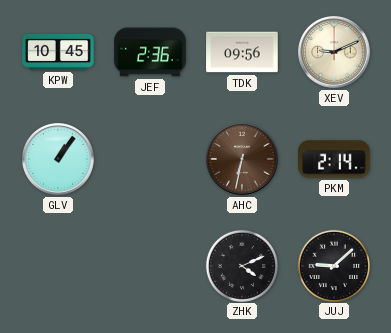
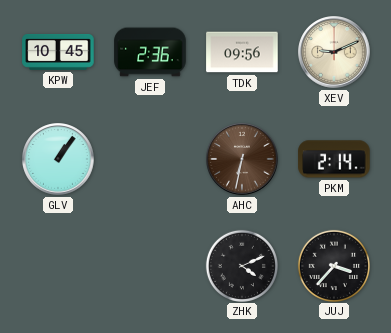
JUJ: 9:08 -> 3:37 (333, 265)
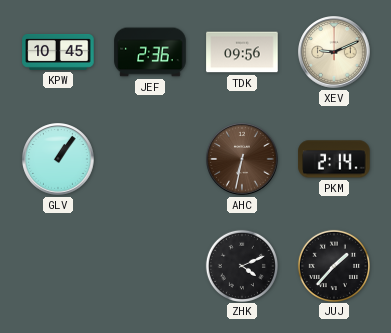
JUJ: 3:37 -> 1:37 (333, 265)
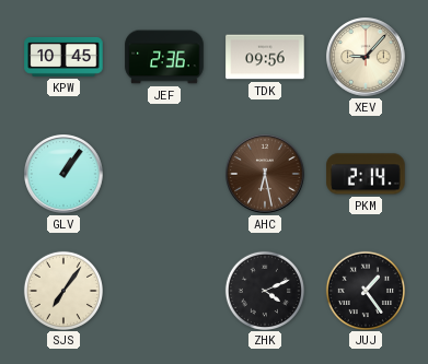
XEV: 9:11 -> 9:07 (366, 57)
AHC: 6:32 -> 6:28 (265, 174)
SJS: none -> 7:06 (62, 290)
JUJ: 1:37 -> 1:24 (365, 290)
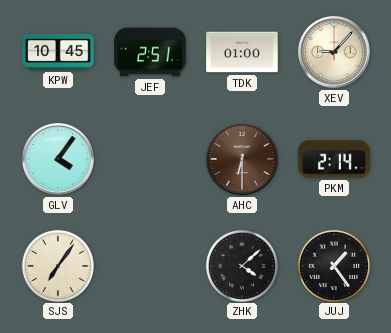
JEF: 2:36 -> 2:51 (150, 52)
TDK: 09:56 -> 01:00 (242, 52)
GLV: 1:06 -> 4:06 (58, 159)
AHC: 6:28 -> 6:30 (242, 159)
ZHK: 4:11 -> 4:08 (241, 265)
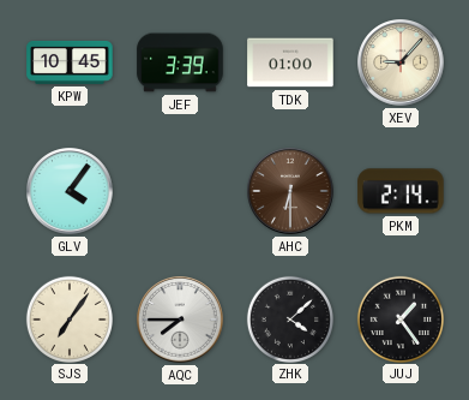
JEF: 2:51 -> 3:39 (180, 62)
AQC: none -> 7:45 (180, 320)
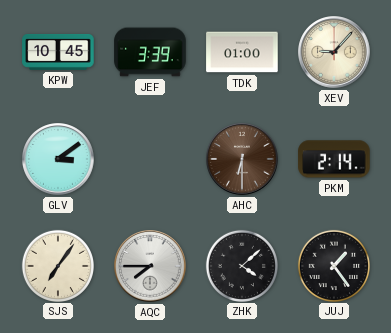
GLV: 4:06 -> 3:09 (58, 159)
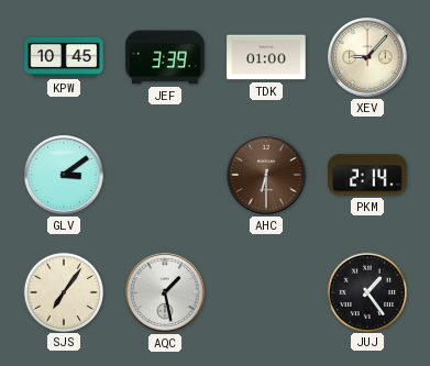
AQC: 7:45 -> 1:28 (165, 292)
ZHK: 4:08 -> none (241, 265)
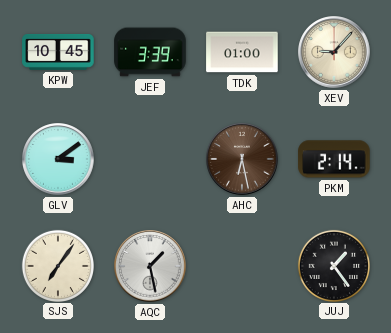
AHC: 6:30 -> 6:28 (242, 159)
